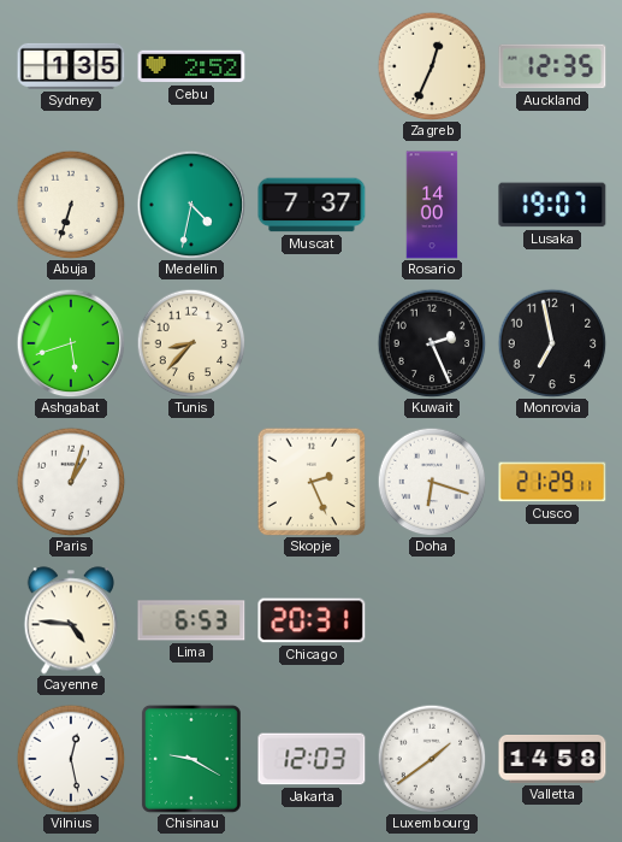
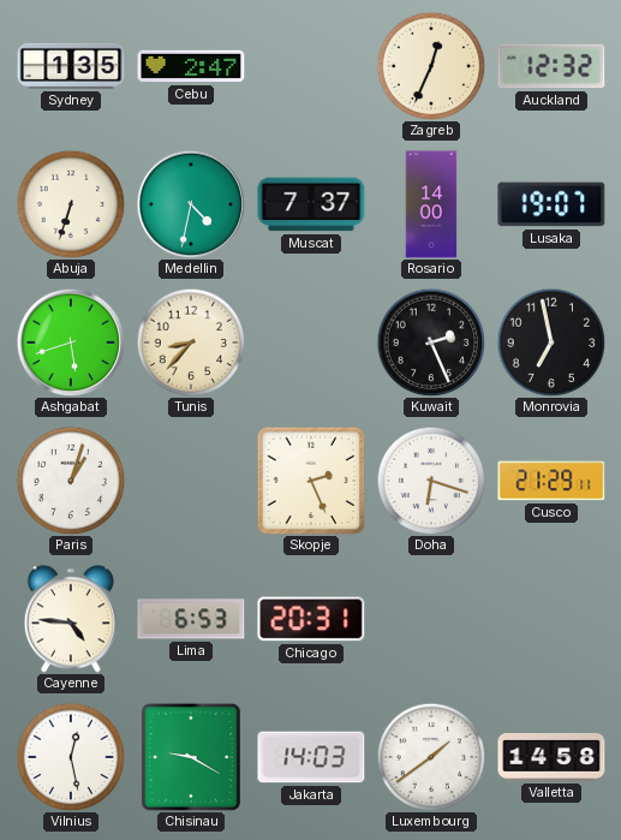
Cebu: 2:52 -> 2:47 (191, 66)
Auckland: 12:35 -> 12:32 (551, 66)
Jakarta: 12:03 -> 14:03 (311, 757)
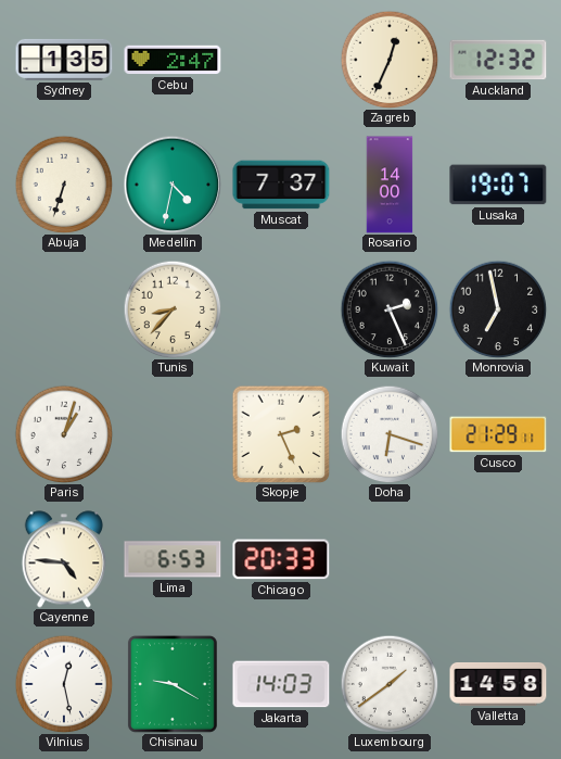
Ashgabat: 5:42 -> none (71, 342)
Chicago: 20:31 -> 20:33 (281, 559)
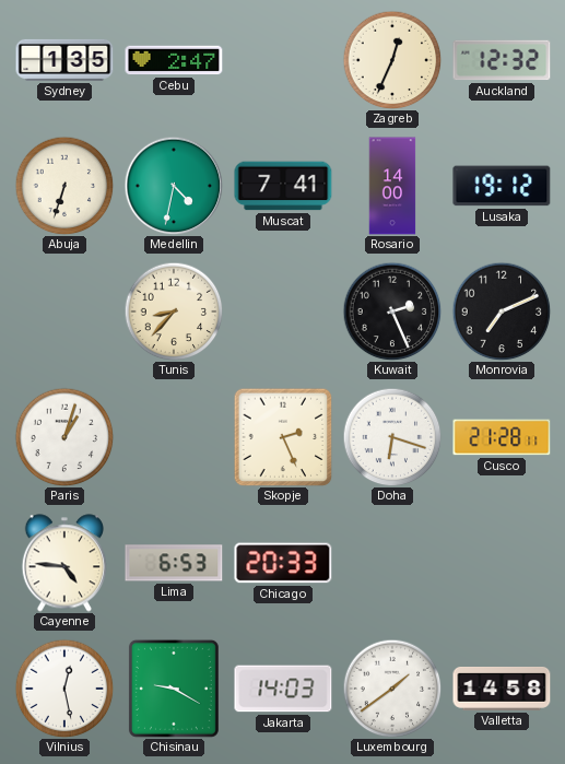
Muscat: 7:37 -> 7:41 (283, 186)
Lusaka: 19:07 -> 19:12 (502, 186)
Monrovia: 6:58 -> 7:11 (502, 312)
Cusco: 21:29 -> 21:28 (502, 437)
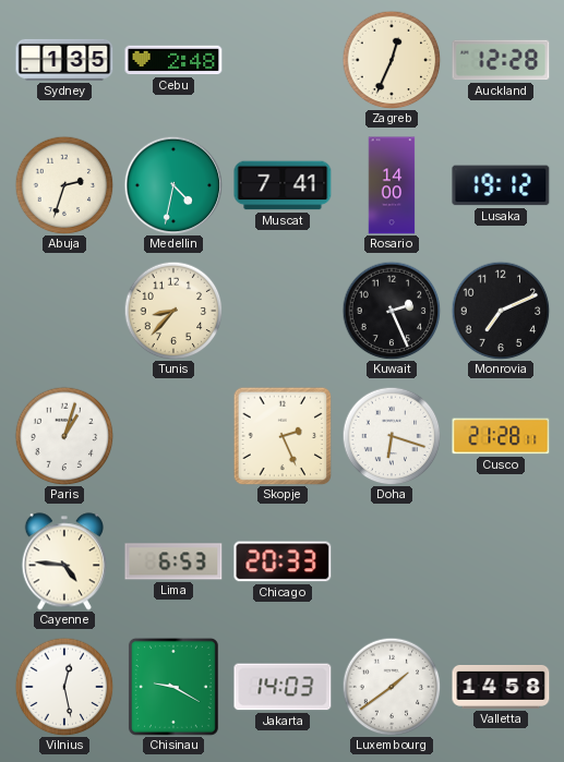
Cebu: 2:47 -> 2:48 (173, 60)
Auckland: 12:32 -> 12:28 (501, 60)
Abuja: 6:33 -> 2:33 (64, 185)
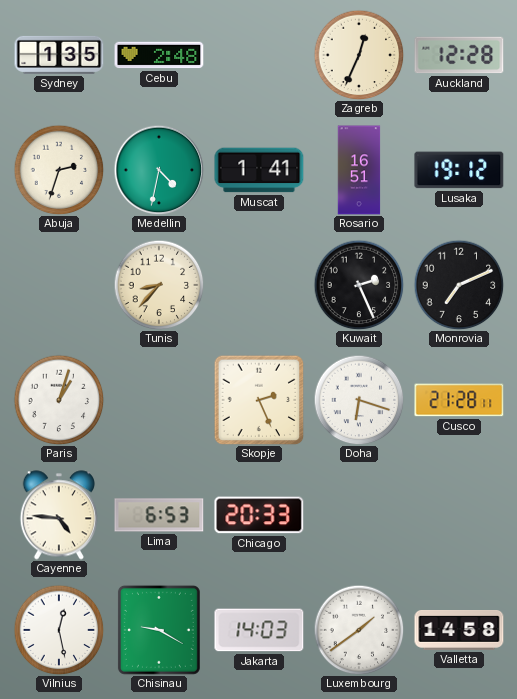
Muscat: 7:41 -> 1:41 (259, 170)
Rosario: 14:00 -> 16:51 (359, 170)
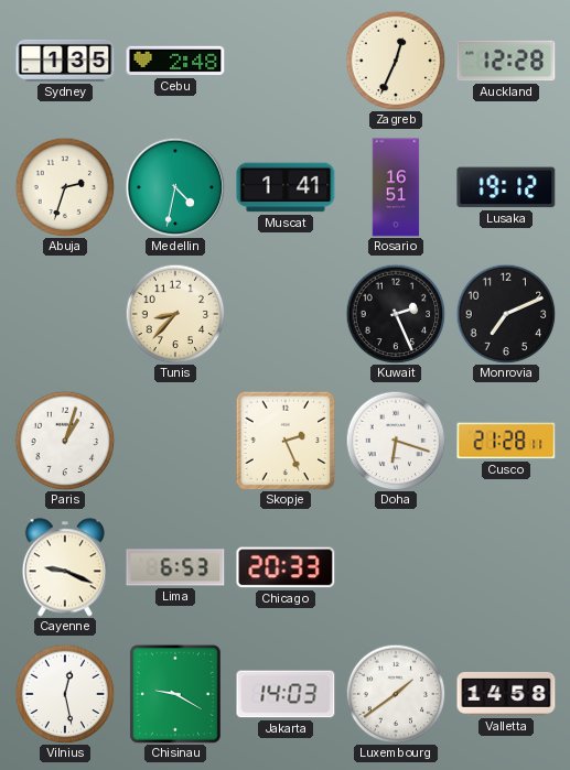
Cayenne: 4:46 -> 9:19 (64, 567)
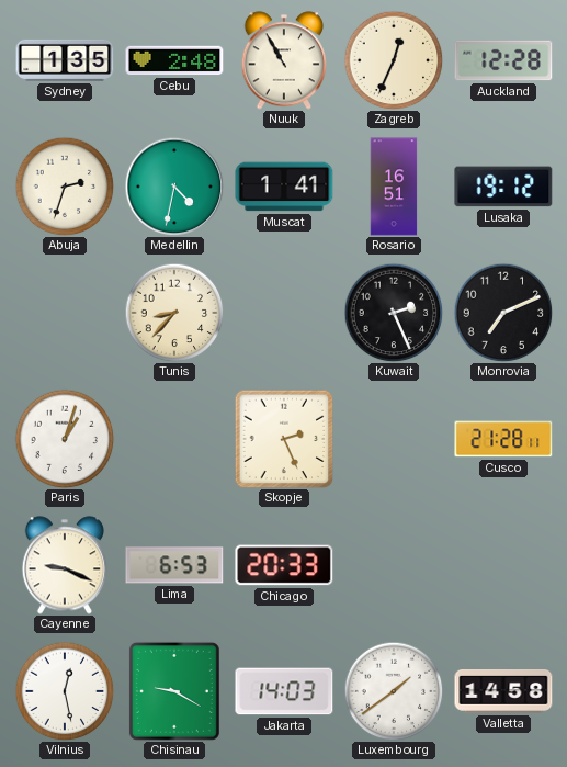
Nuuk: none -> 10:55 (283, 60)
Doha: 6:18 -> none (396, 441)
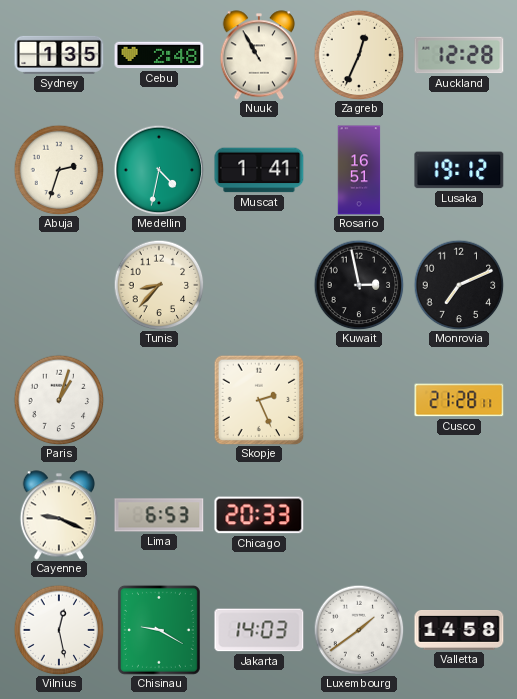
Kuwait: 2:26 -> 2:58 (359, 285)
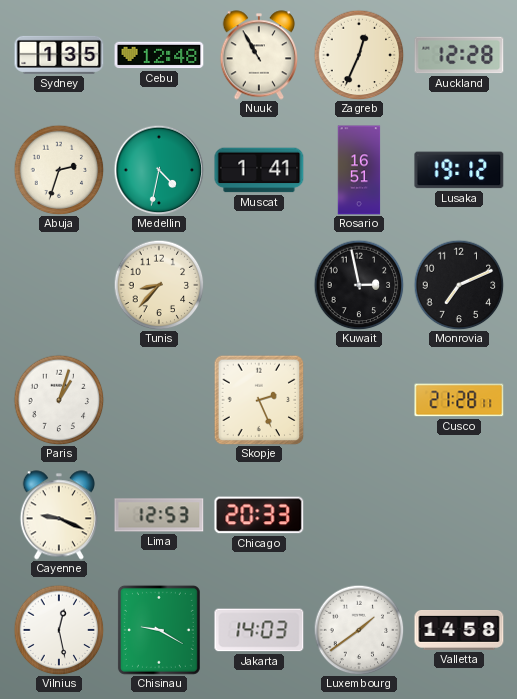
Cebu: 2:48 -> 12:48 (159, 55)
Lima: 6:53 -> 12:53 (159, 515)
